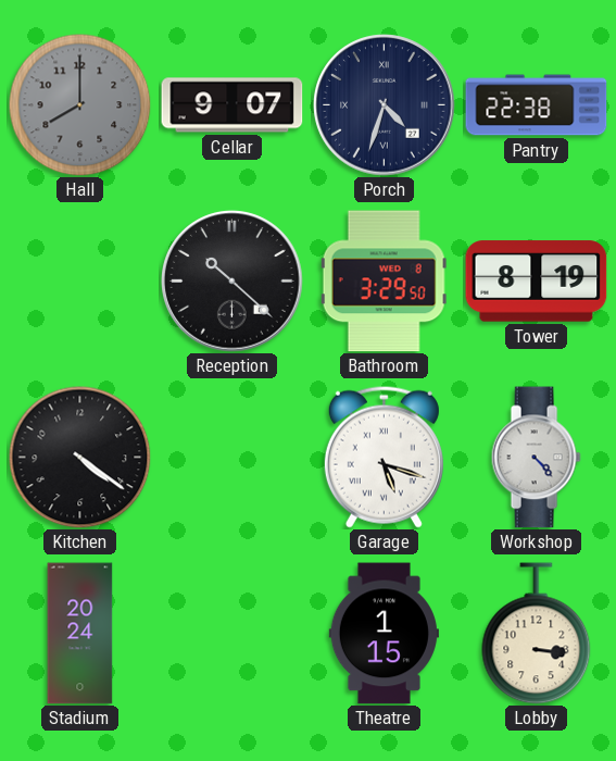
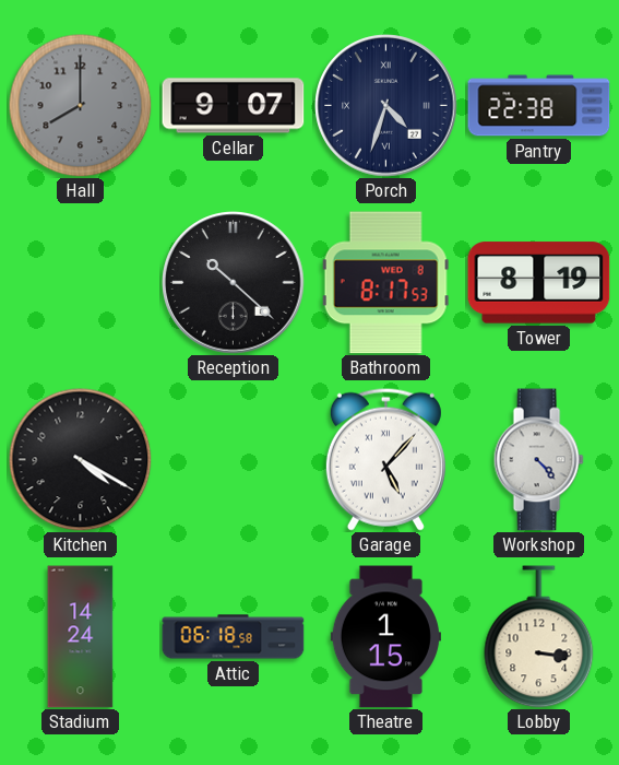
Bathroom: 3:29 -> 8:17 (385, 283)
Kitchen: 4:21 -> 4:20 (81, 460)
Garage: 5:18 -> 5:07 (385, 459)
Stadium: 20:24 -> 14:24 (81, 637)
Attic: none -> 06:18 (234, 637)
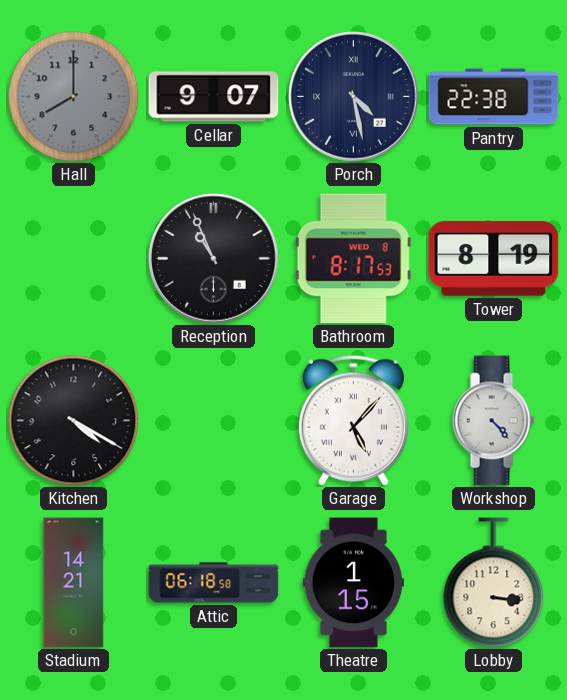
Porch: 4:33 -> 4:28 (354, 97)
Reception: 10:22 -> 10:56 (214, 259)
Stadium: 14:24 -> 14:21 (74, 583)
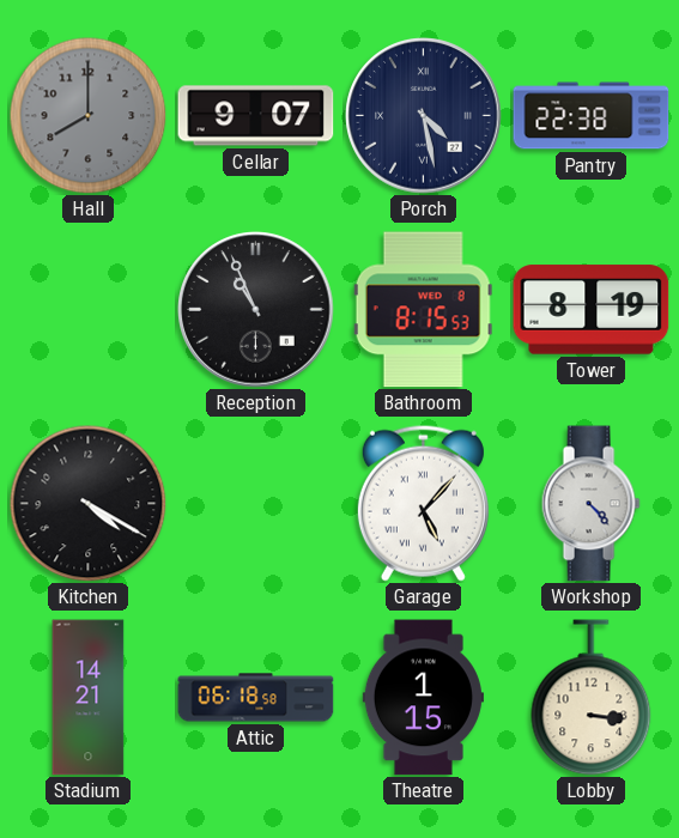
Bathroom: 8:17 -> 8:15 (423, 310)
